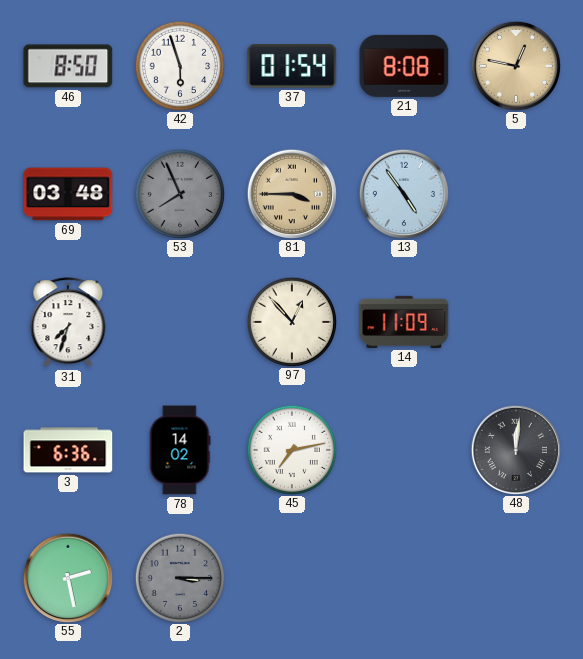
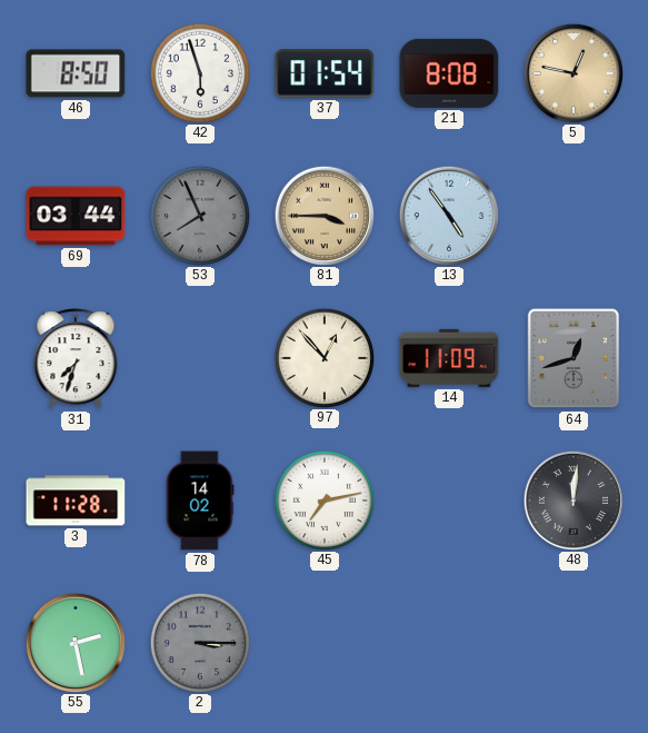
69: 03:48 -> 03:44 (76, 216)
64: none -> 12:42 (574, 358)
3: 6:36 -> 11:28 (76, 501)
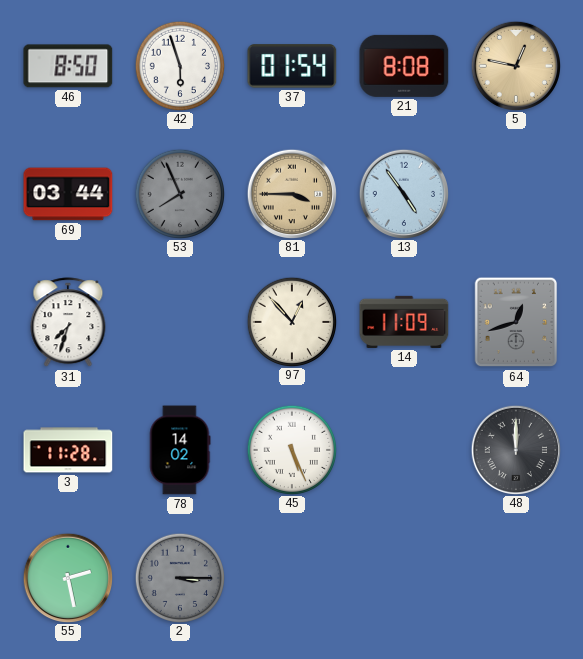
45: 7:13 -> 5:26 (291, 449)
48: 12:01 -> 12:00 (515, 449)
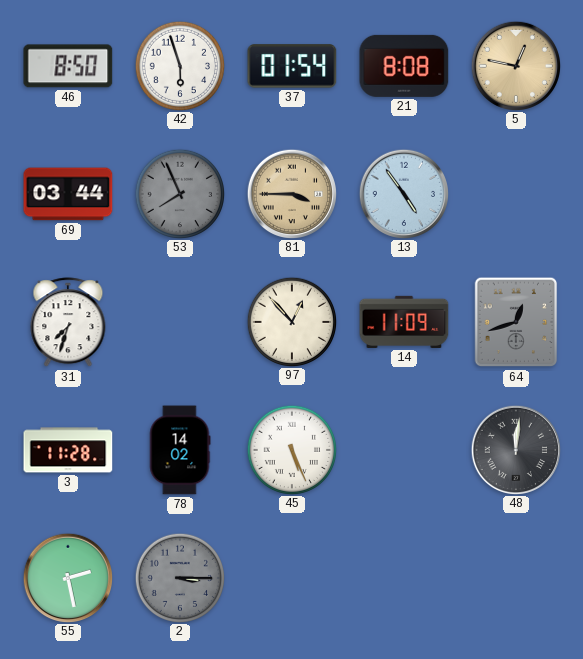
48: 12:00 -> 12:01 (515, 449)
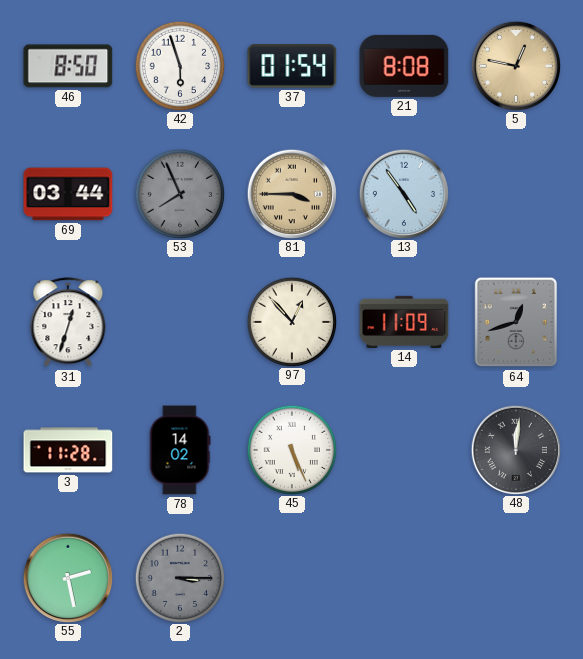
31: 7:33 -> 12:33 (68, 323)
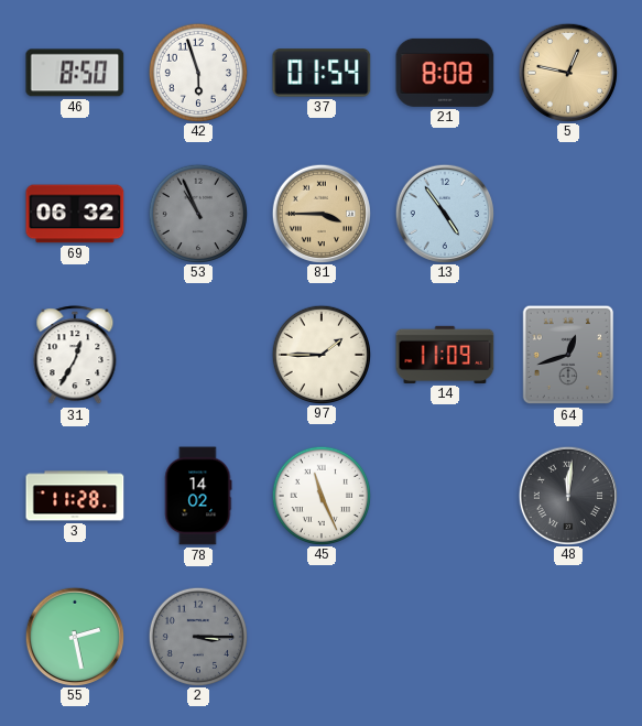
69: 03:44 -> 06:32 (75, 214)
53: 7:56 -> 10:56 (197, 213)
31: 12:33 -> 12:35 (75, 356)
97: 12:53 -> 1:45 (320, 354)
45: 5:26 -> 11:26 (320, 495)
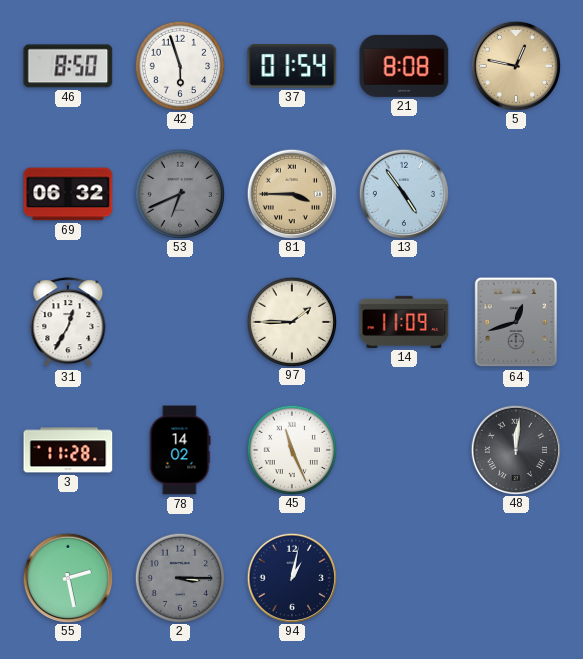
53: 10:56 -> 6:41 (179, 193)
94: none -> 1:02 (291, 577)
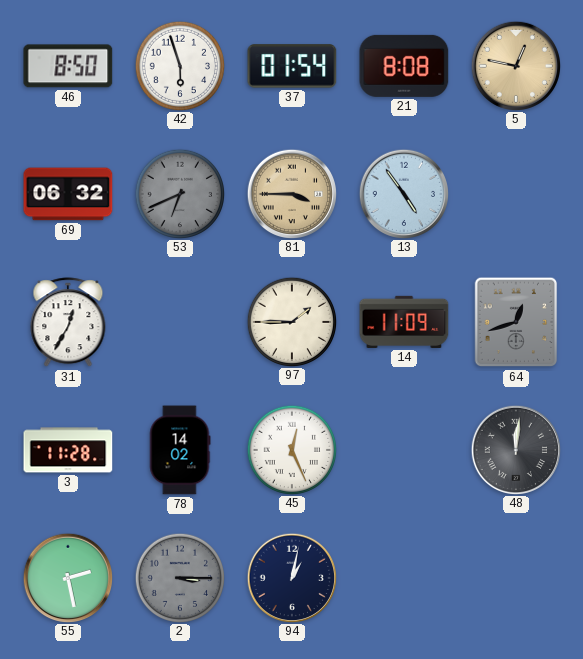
45: 11:26 -> 12:26 (291, 449)
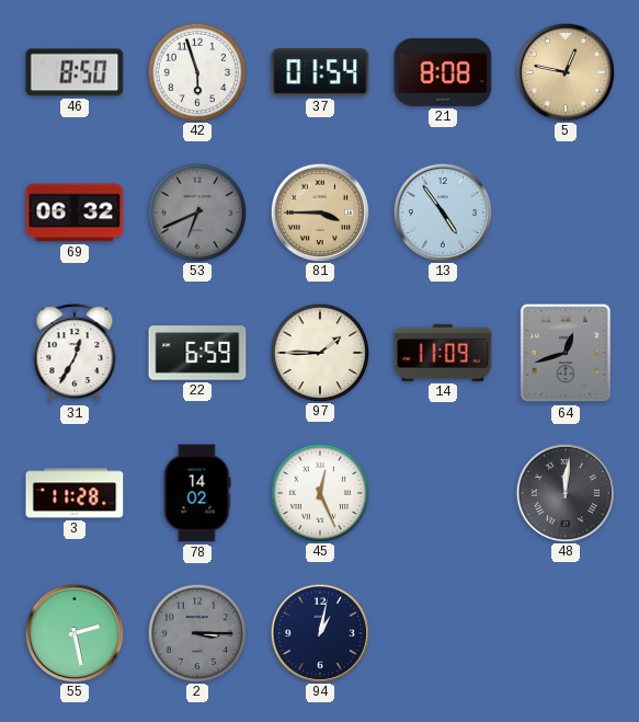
22: none -> 6:59 (197, 353)
